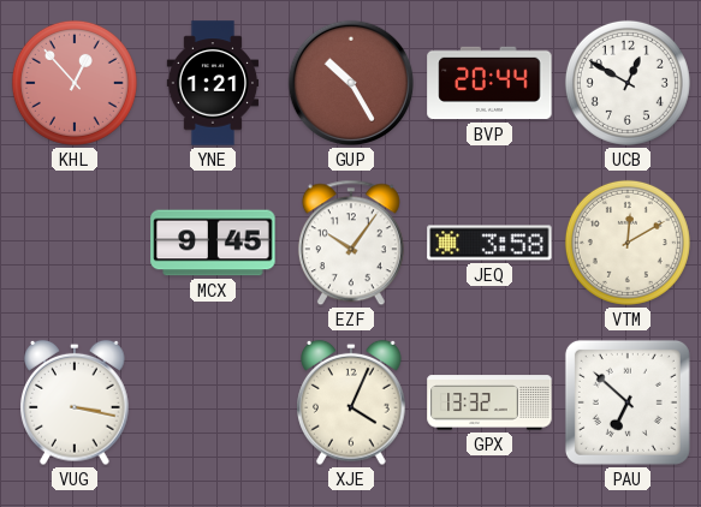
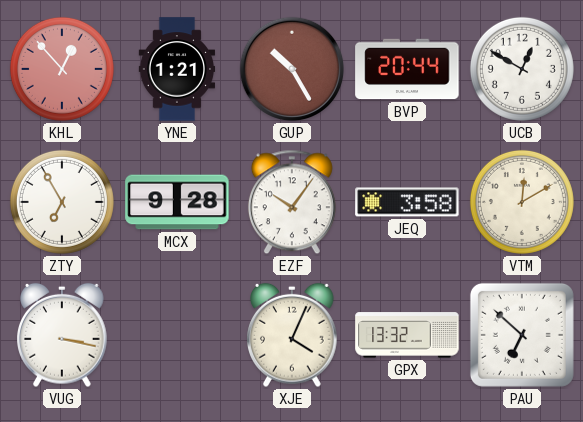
ZTY: none -> 6:55 (62, 202)
MCX: 9:45 -> 9:28 (177, 202)
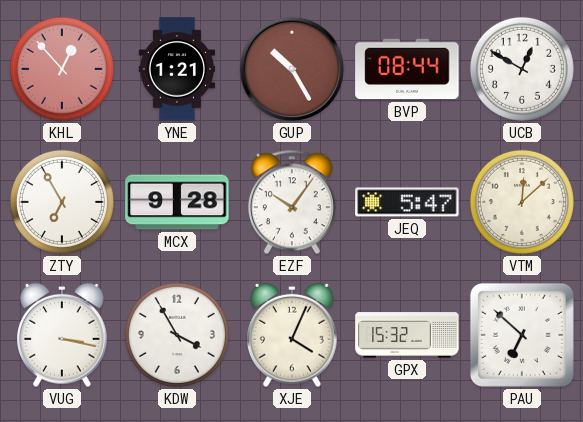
BVP: 20:44 -> 08:44 (407, 69)
JEQ: 3:58 -> 5:47 (407, 202)
VTM: 12:10 -> 12:08 (522, 202)
KDW: none -> 3:55 (177, 335)
GPX: 13:32 -> 15:32 (407, 335)
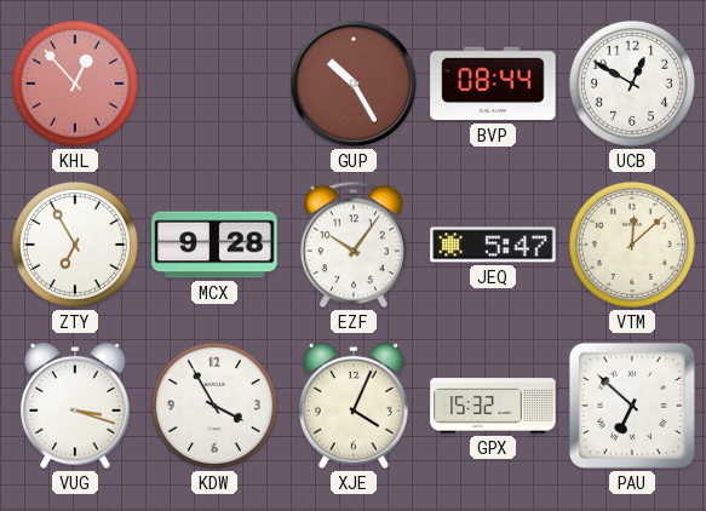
YNE: 1:21 -> none (177, 69)
VUG: 3:17 -> 3:18 (76, 406)
